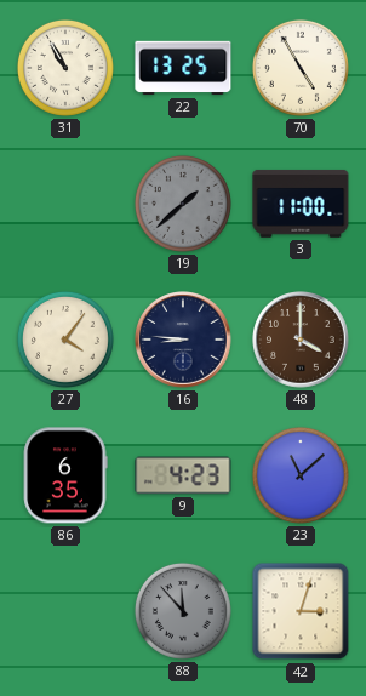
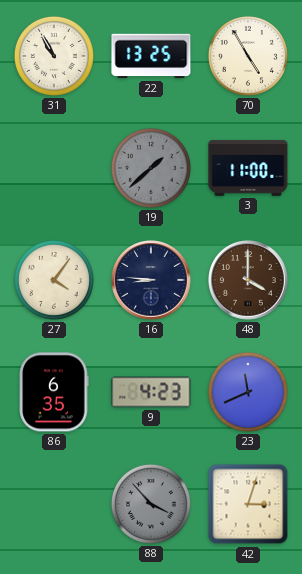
23: 11:08 -> 11:41 (248, 392)
88: 11:53 -> 3:53 (151, 504)
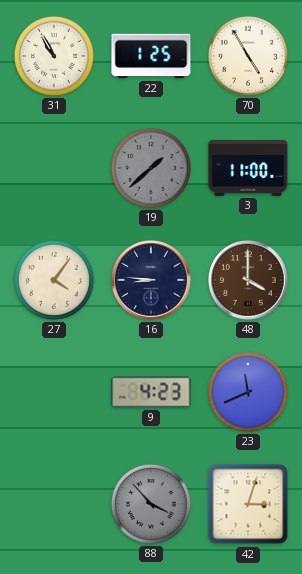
22: 13:25 -> 1:25 (151, 56)
86: 6:35 -> none (54, 392)
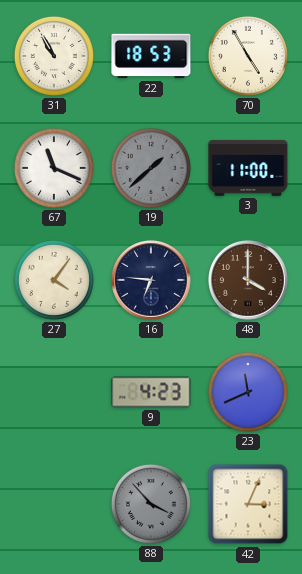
22: 1:25 -> 18:53 (151, 56)
67: none -> 11:19 (54, 168)
16: 8:46 -> 6:46 (151, 280)
42: 3:03 -> 3:04 (248, 504)
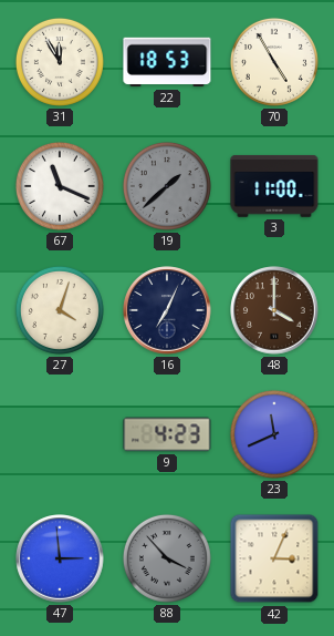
31: 10:55 -> 11:55 (60, 62)
27: 4:06 -> 4:03 (60, 310)
16: 6:46 -> 7:04 (167, 310)
47: none -> 2:59 (60, 558)
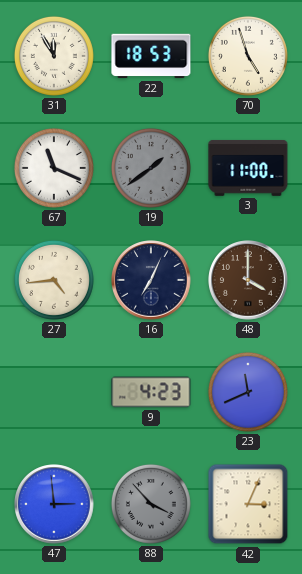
70: 4:55 -> 4:57 (248, 56)
19: 1:38 -> 1:39 (151, 168)
27: 4:03 -> 4:44 (54, 280)
